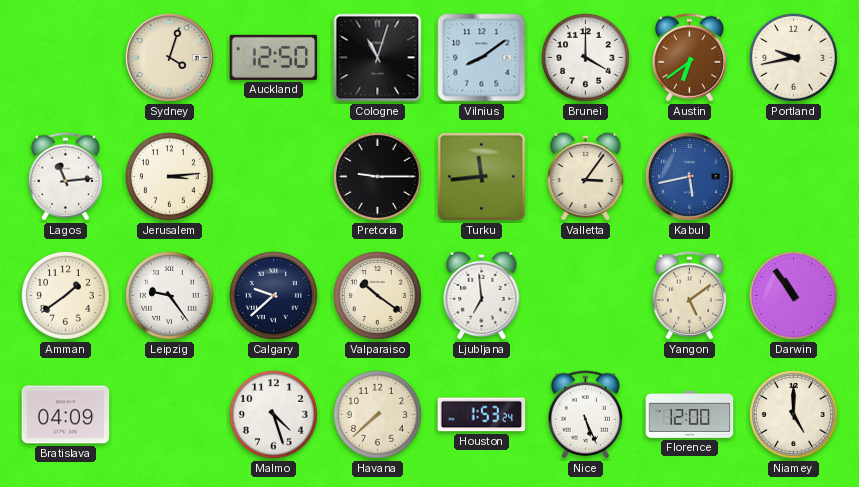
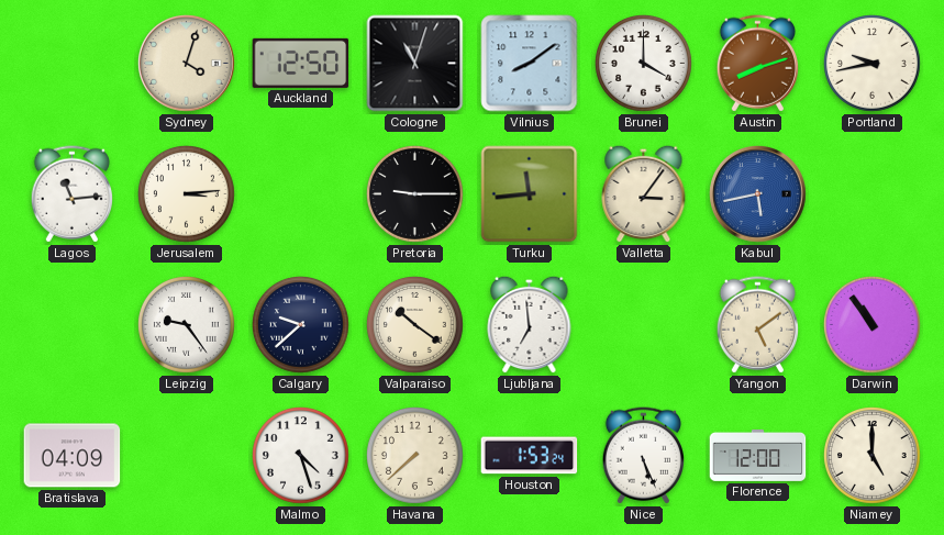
Austin: 6:39 -> 8:12 (757, 64)
Amman: 1:39 -> none (66, 296)
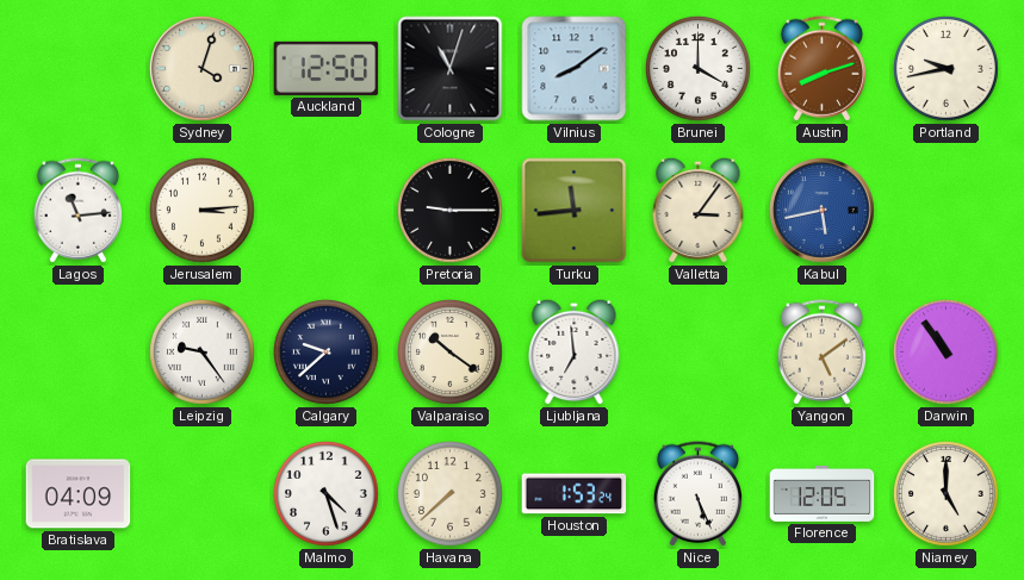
Florence: 12:00 -> 12:05 (823, 493)
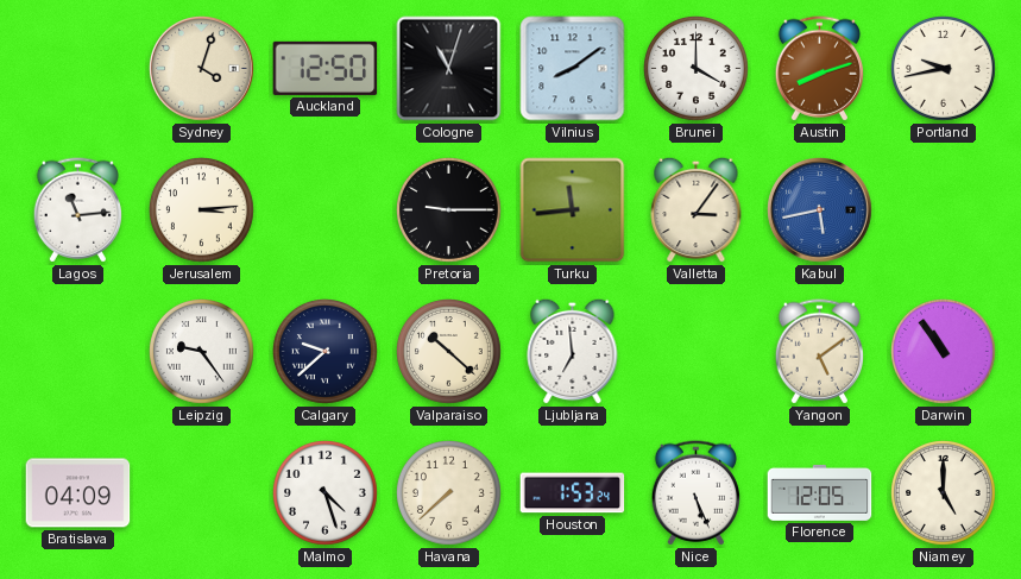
Valparaiso: 10:21 -> 10:22 (449, 352)
